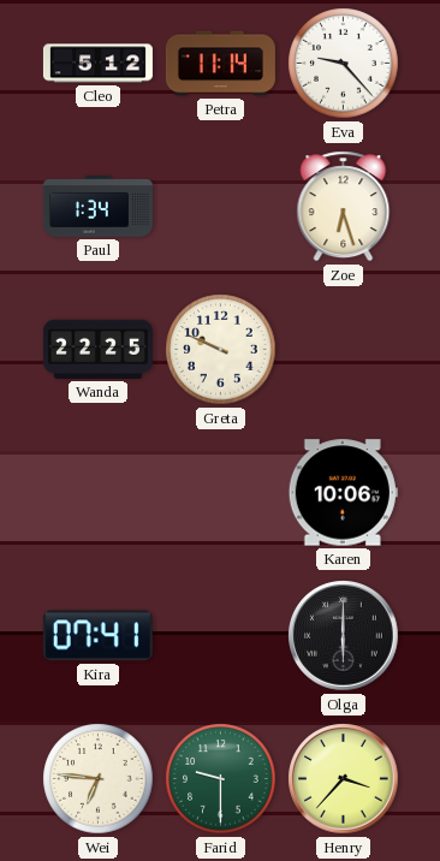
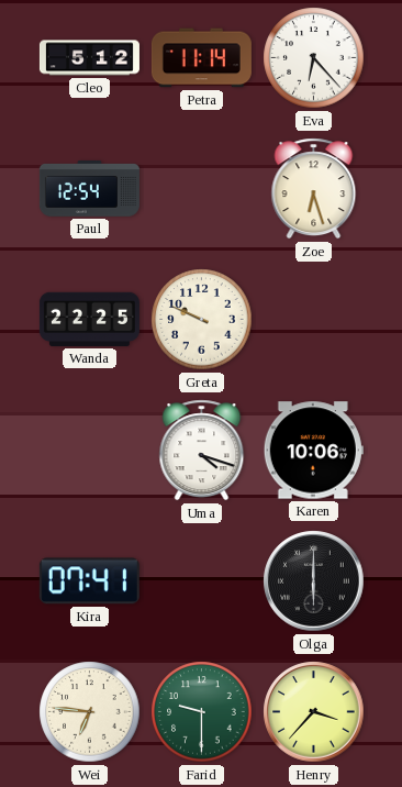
Eva: 9:23 -> 6:23 (314, 58)
Paul: 1:34 -> 12:54 (89, 189)
Uma: none -> 4:18 (202, 451)
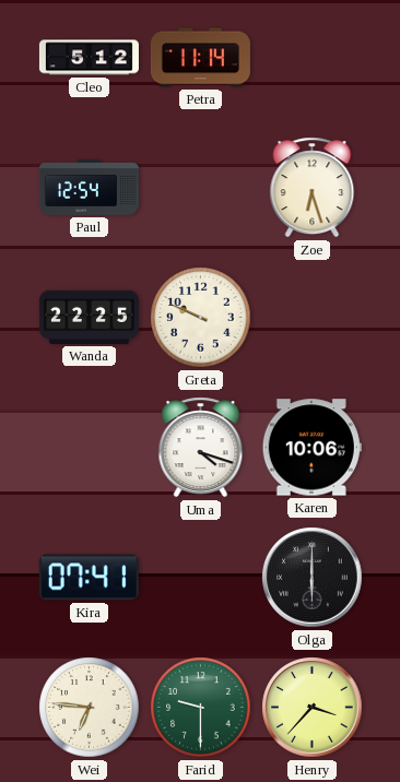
Eva: 6:23 -> none (314, 58)
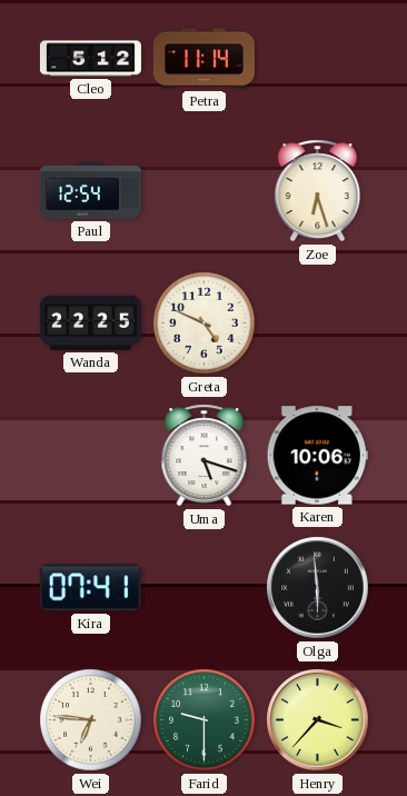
Greta: 9:49 -> 4:49 (205, 324)
Uma: 4:18 -> 5:18 (205, 456)
Olga: 6:00 -> 5:59 (318, 588)
